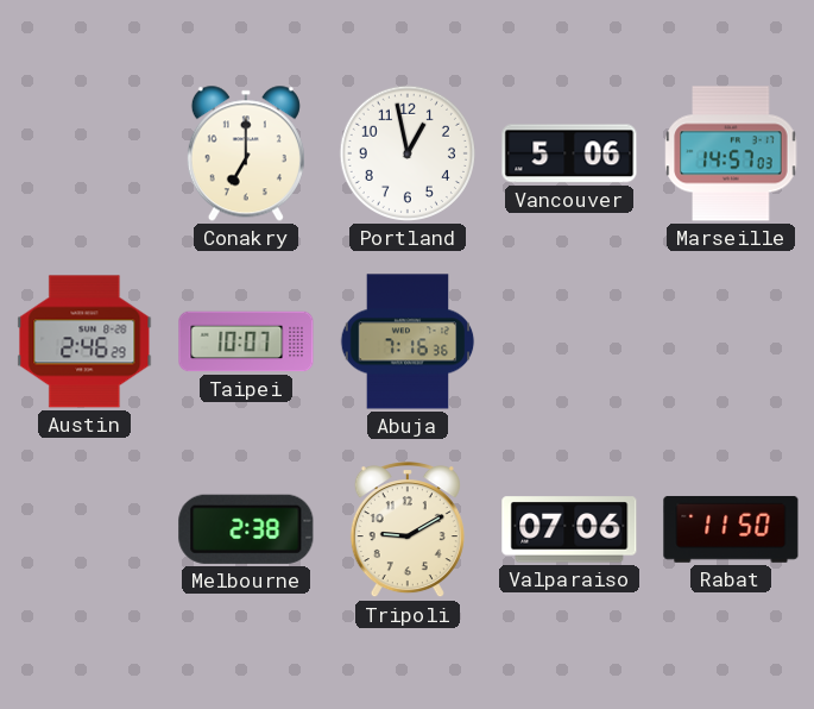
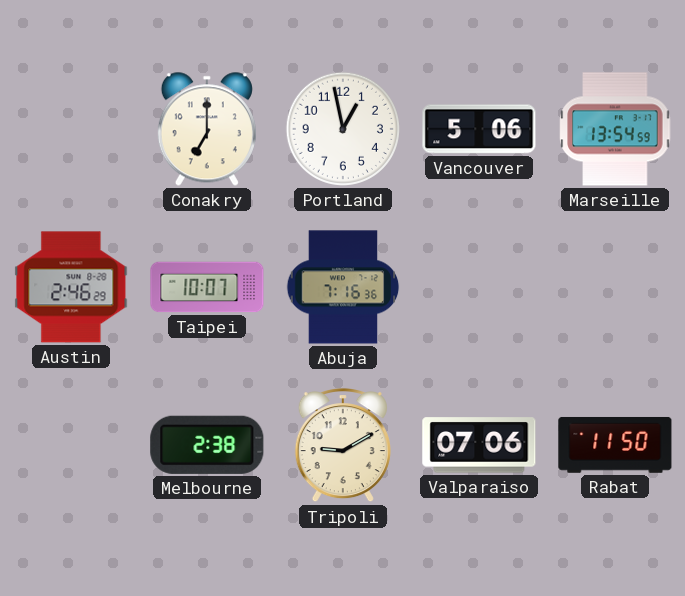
Marseille: 14:57 -> 13:54 (615, 129)
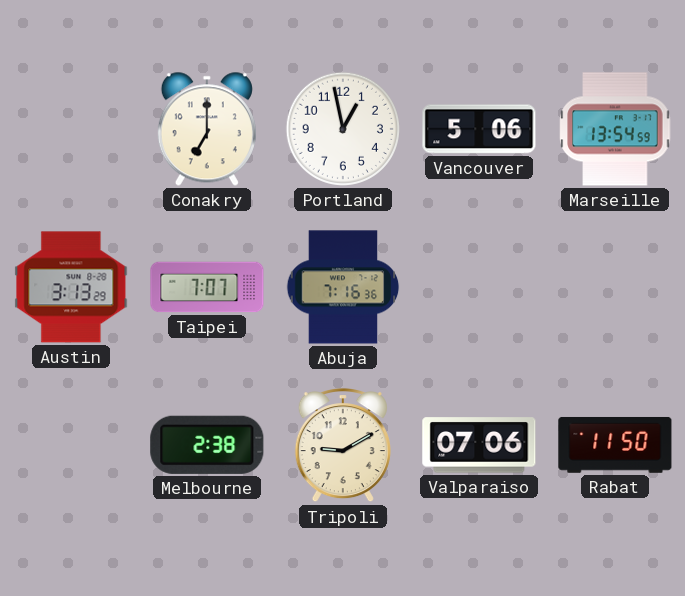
Austin: 2:46 -> 3:13 (71, 287)
Taipei: 10:07 -> 7:07 (207, 287)
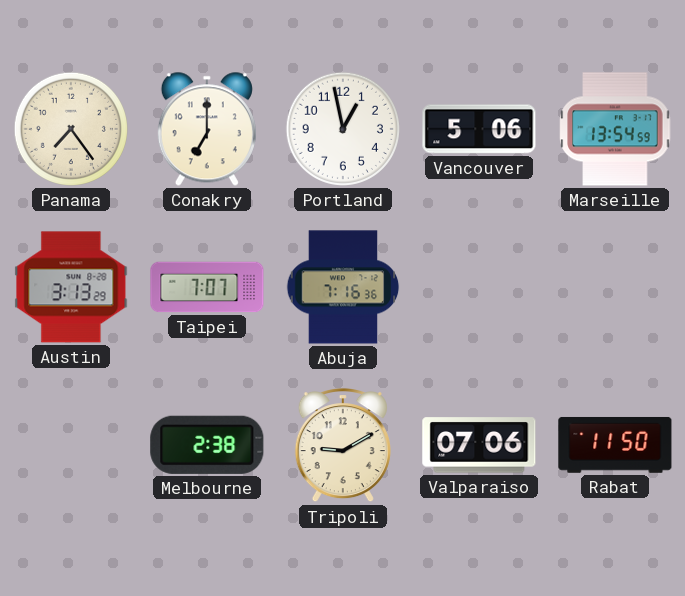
Panama: none -> 7:24 (71, 129)
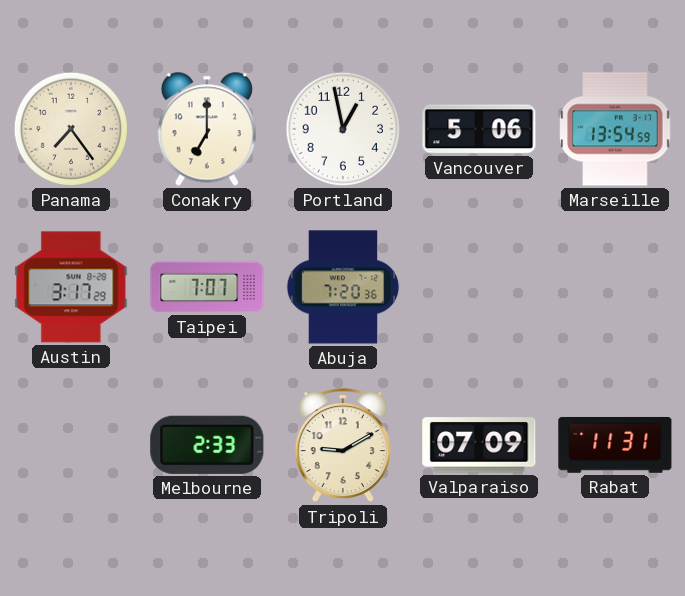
Austin: 3:13 -> 3:17 (71, 287)
Abuja: 7:16 -> 7:20 (343, 287)
Melbourne: 2:38 -> 2:33 (207, 445)
Valparaiso: 07:06 -> 07:09 (479, 445)
Rabat: 11:50 -> 11:31 (615, 445)
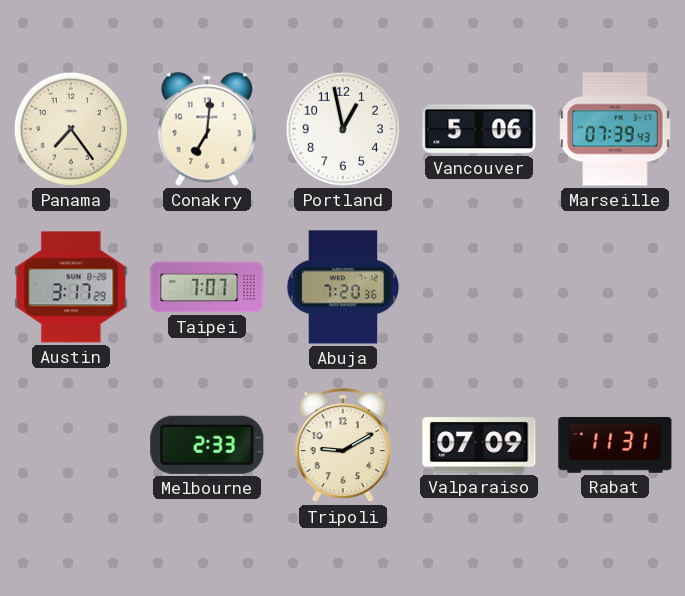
Conakry: 7:00 -> 7:01 (207, 129)
Marseille: 13:54 -> 07:39 (615, 129)
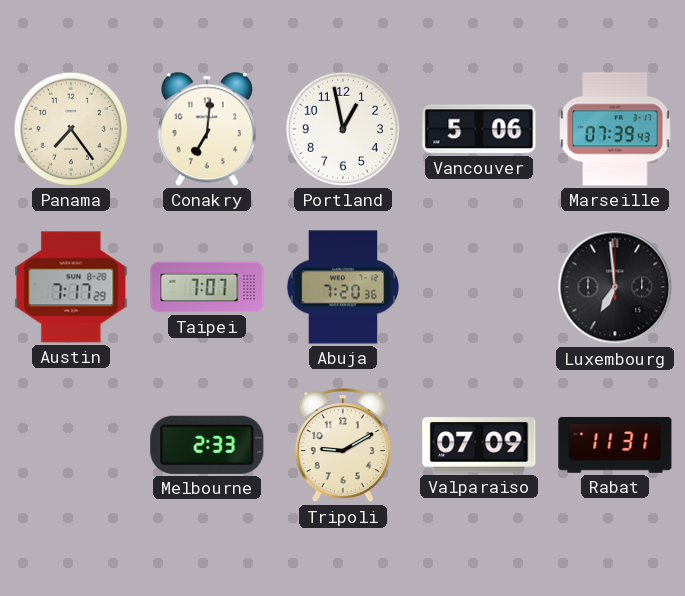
Austin: 3:17 -> 7:17 (71, 287)
Luxembourg: none -> 6:59 (615, 287)
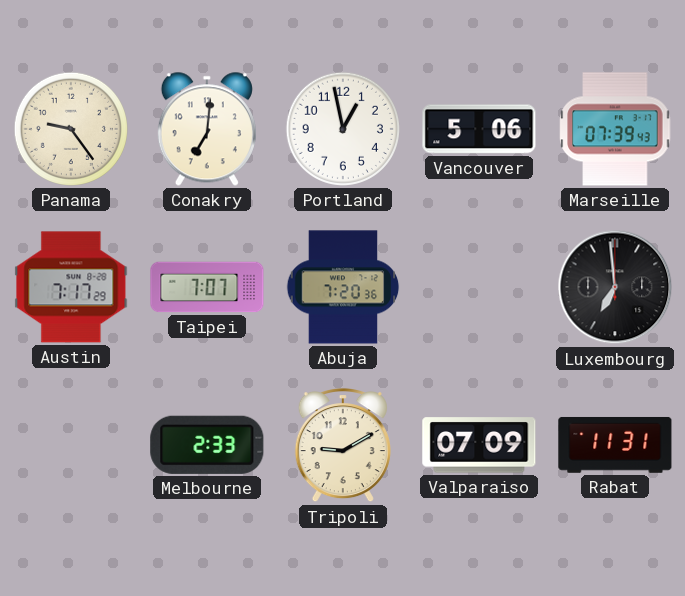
Panama: 7:24 -> 9:24 (71, 129)
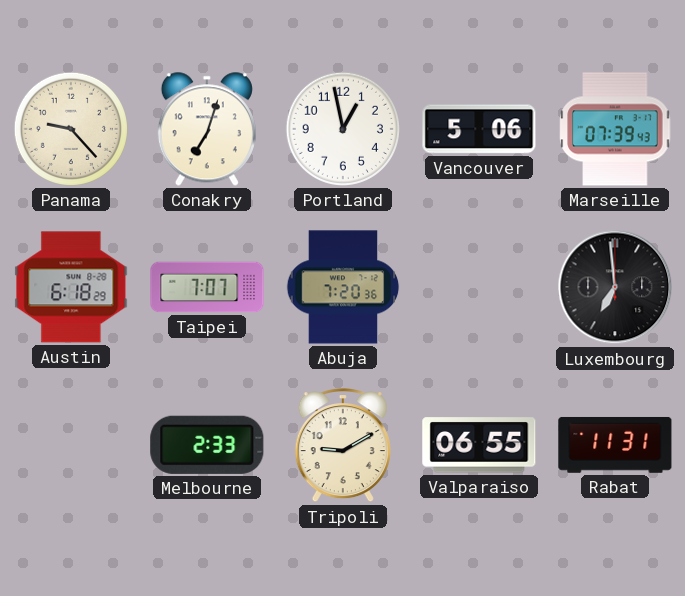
Panama: 9:24 -> 9:23 (71, 129)
Conakry: 7:01 -> 7:03 (207, 129)
Austin: 7:17 -> 6:18 (71, 287)
Valparaiso: 07:09 -> 06:55 (479, 445)
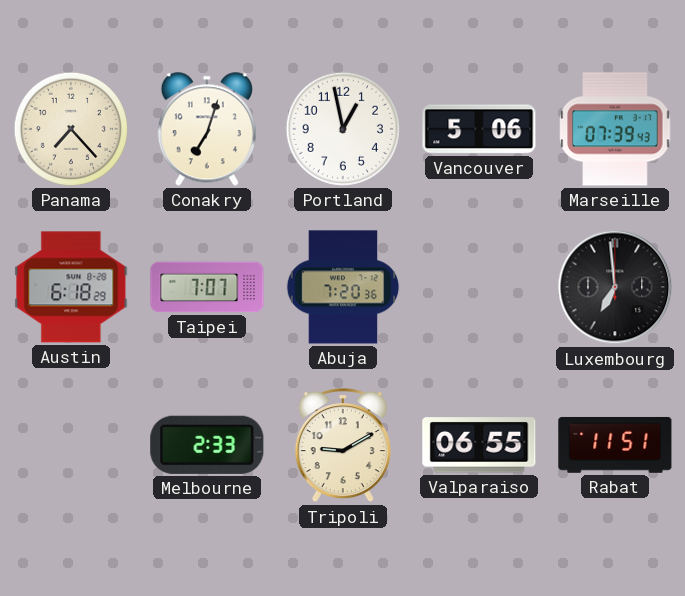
Panama: 9:23 -> 7:23 (71, 129)
Rabat: 11:31 -> 11:51 (615, 445)
